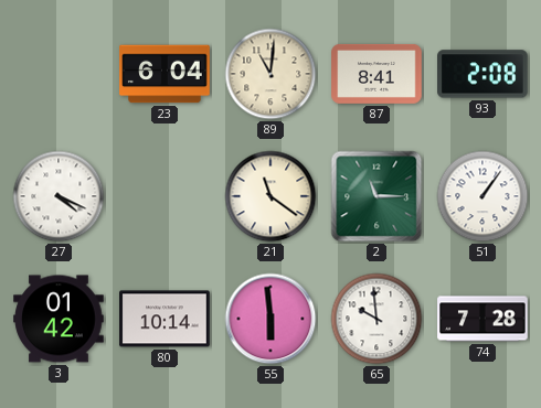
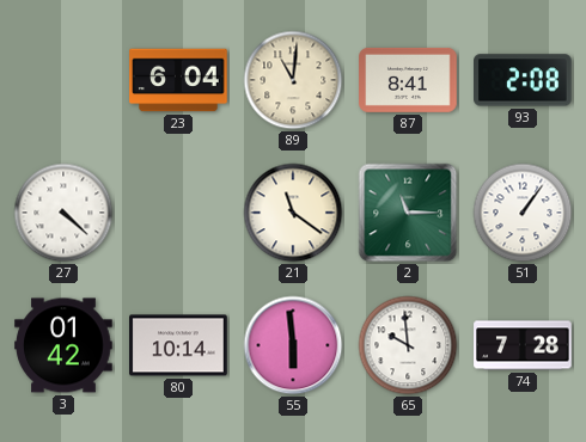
27: 4:19 -> 4:22 (63, 213)
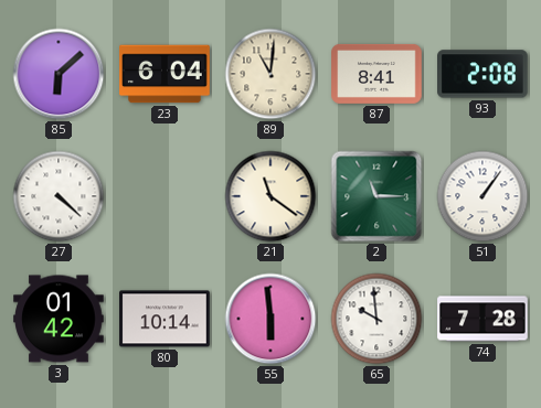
85: none -> 6:08 (59, 74)
